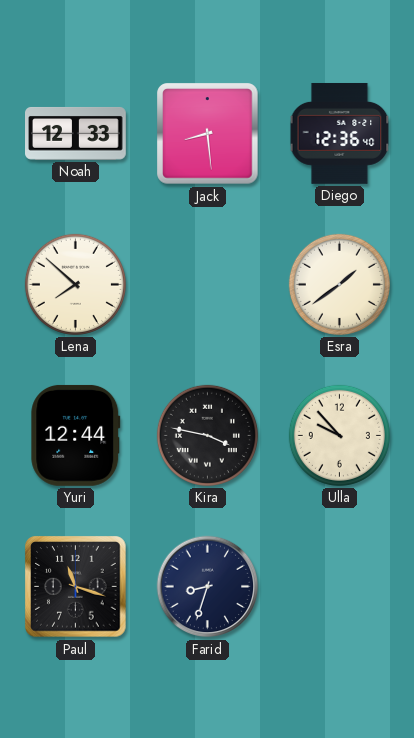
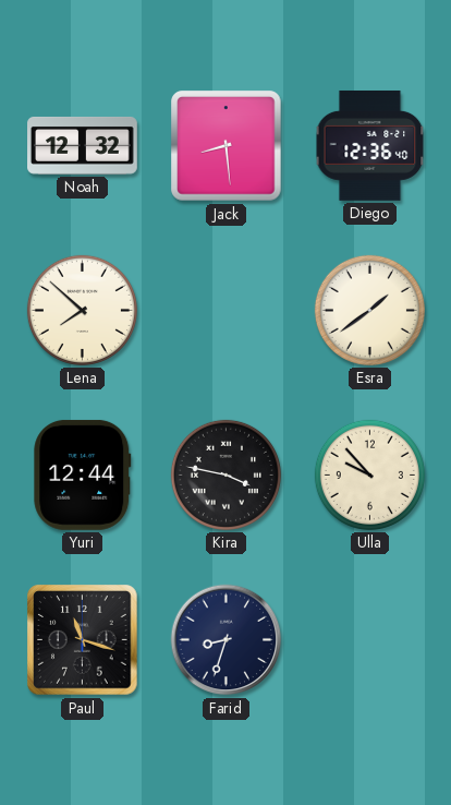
Noah: 12:33 -> 12:32 (83, 145)
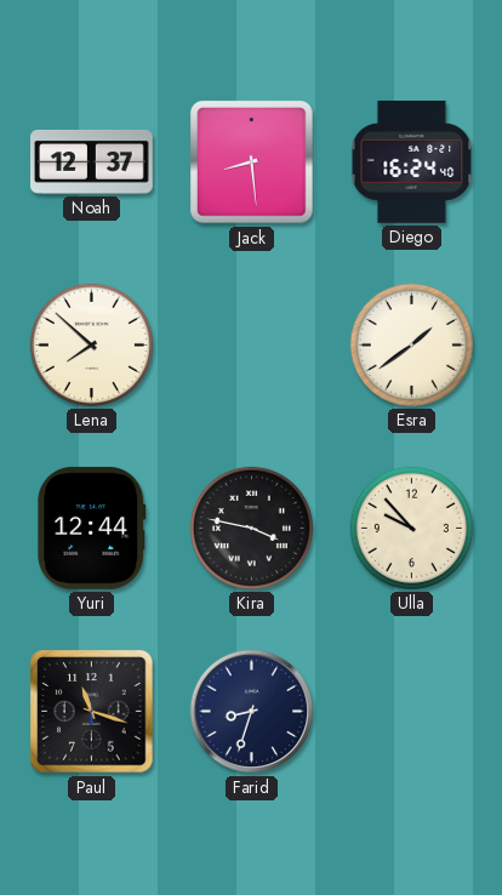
Noah: 12:32 -> 12:37 (92, 161)
Diego: 12:36 -> 16:24 (412, 161)
